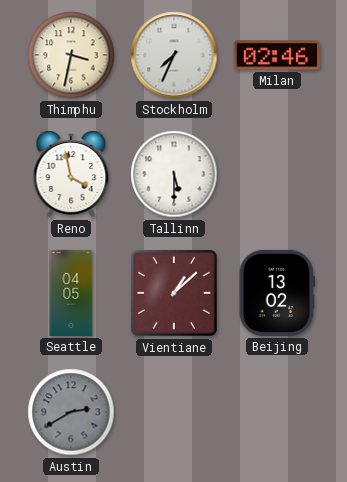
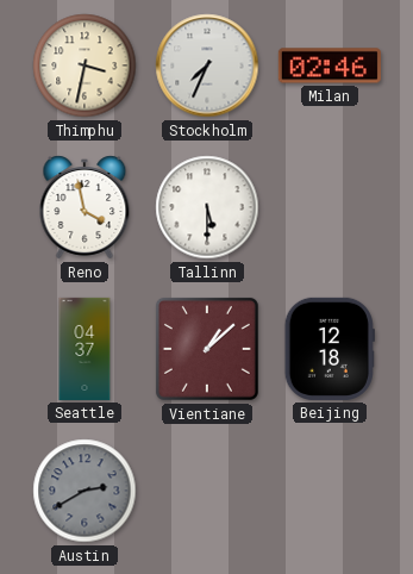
Seattle: 04:05 -> 04:37 (85, 349)
Beijing: 13:02 -> 12:18 (330, 349)
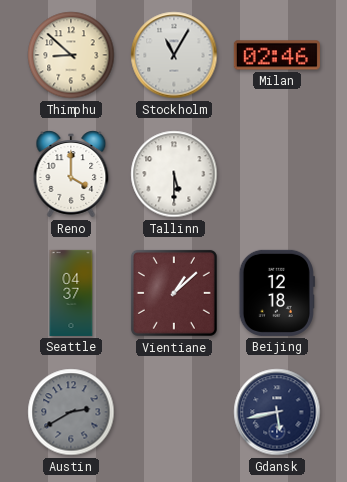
Thimphu: 3:32 -> 8:52 (71, 55)
Stockholm: 7:34 -> 11:05 (174, 55)
Reno: 3:58 -> 4:00 (71, 174)
Gdansk: none -> 5:43 (277, 412)
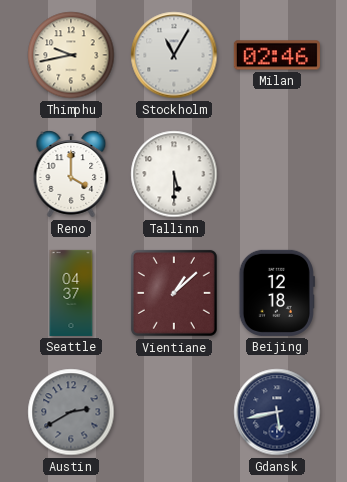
Thimphu: 8:52 -> 9:43 (71, 55)
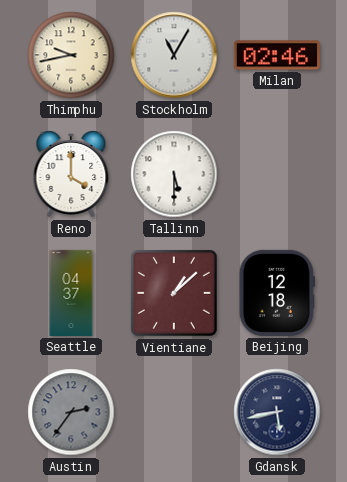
Austin: 2:40 -> 2:36 (71, 412)
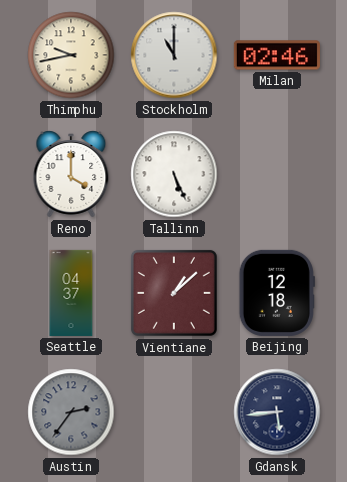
Stockholm: 11:05 -> 11:00 (174, 55)
Tallinn: 5:30 -> 5:26 (174, 174)
Gdansk: 5:43 -> 5:44 (277, 412)
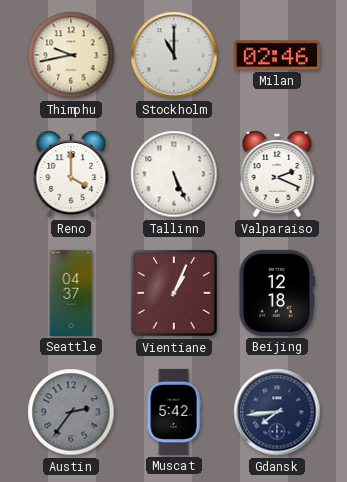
Valparaiso: none -> 2:19 (277, 174)
Vientiane: 1:08 -> 1:04 (174, 293)
Muscat: none -> 5:42 (174, 412)
Gdansk: 5:44 -> 7:44 (277, 412)
